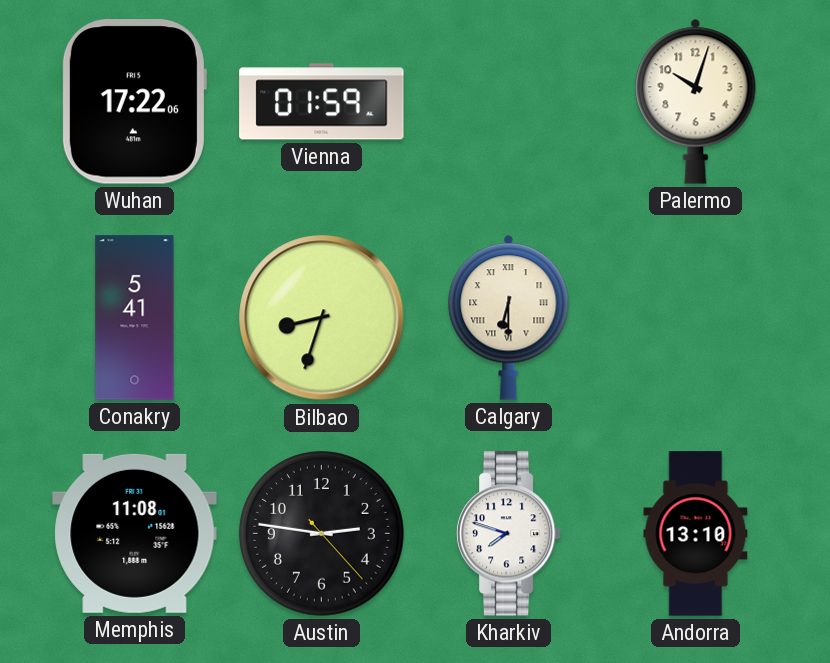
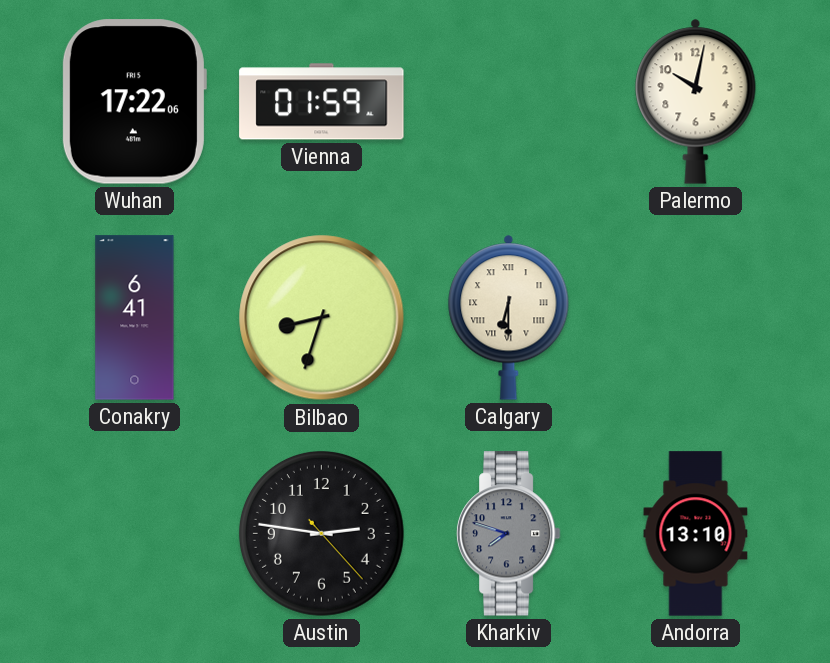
Palermo: 10:03 -> 10:02 (696, 101)
Conakry: 5:41 -> 6:41 (135, 318)
Memphis: 11:08 -> none (135, 533)
Kharkiv dial: white -> grey (508, 534)
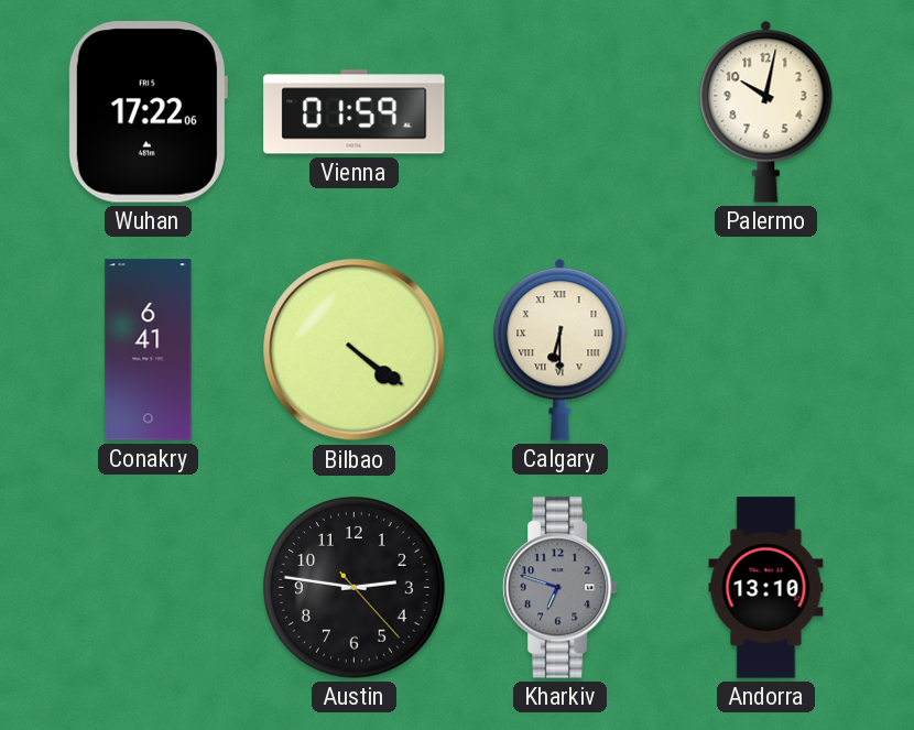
Bilbao: 8:33 -> 4:21 (355, 350)
Kharkiv: 7:48 -> 6:48 (559, 588)
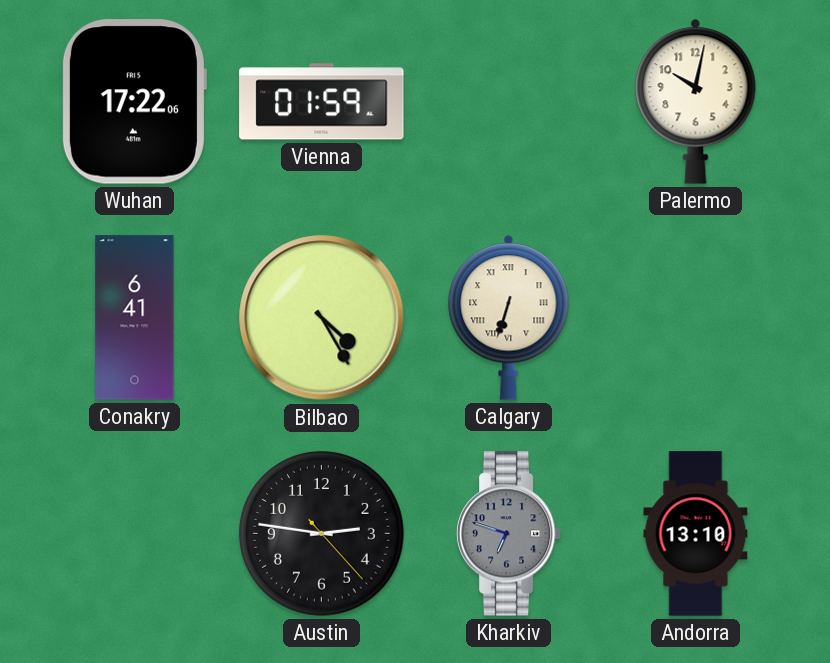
Bilbao: 4:21 -> 4:25 (322, 318)
Calgary: 6:30 -> 6:33 (509, 317)
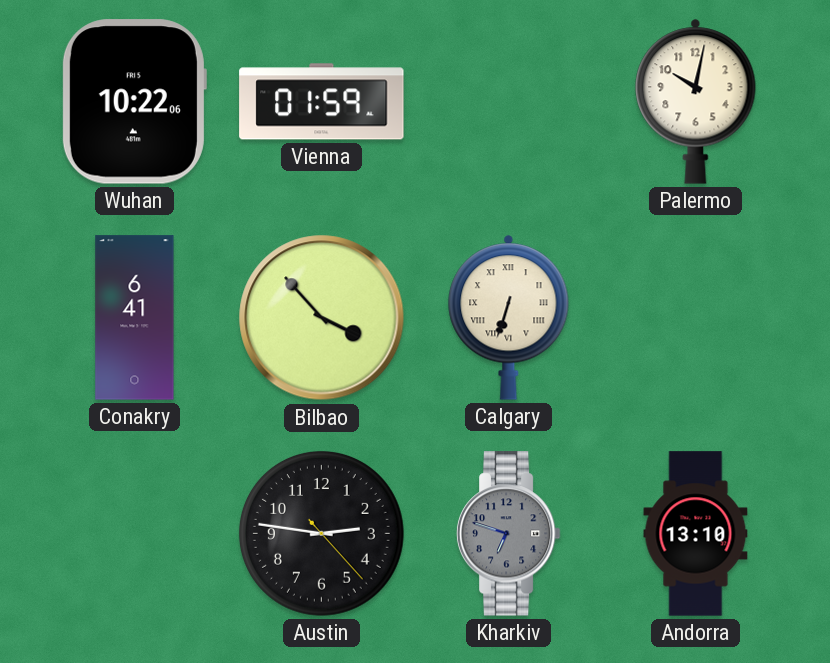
Wuhan: 17:22 -> 10:22 (134, 102)
Bilbao: 4:25 -> 3:53 (322, 318)
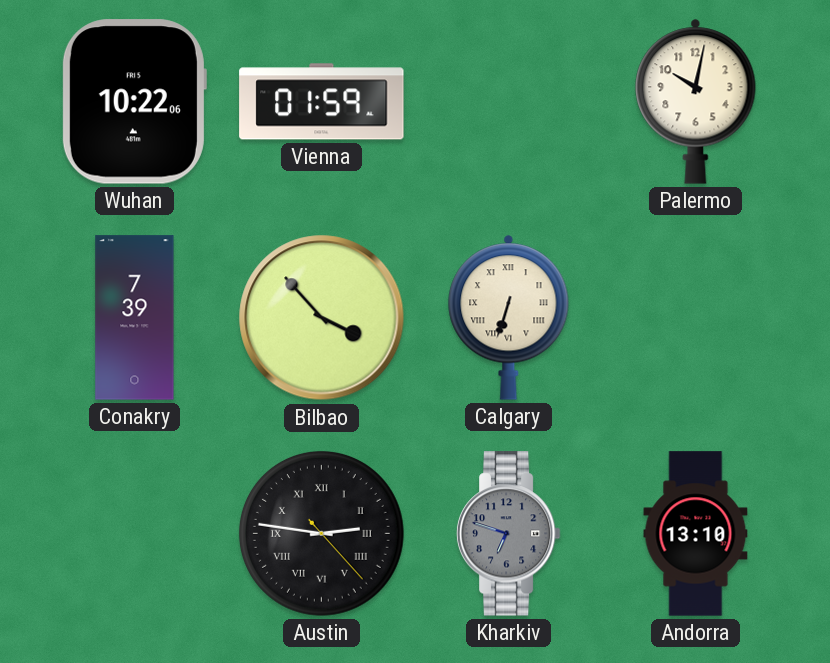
Conakry: 6:41 -> 7:39 (135, 318)
Austin numerals: Arabic -> Roman (321, 533)
